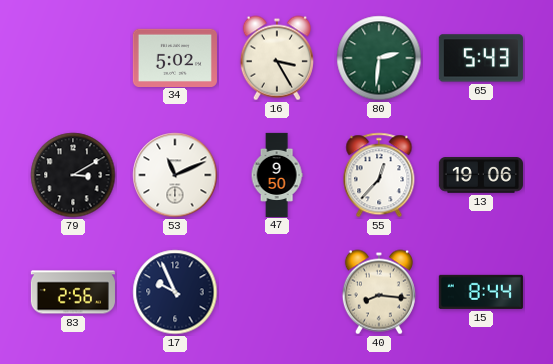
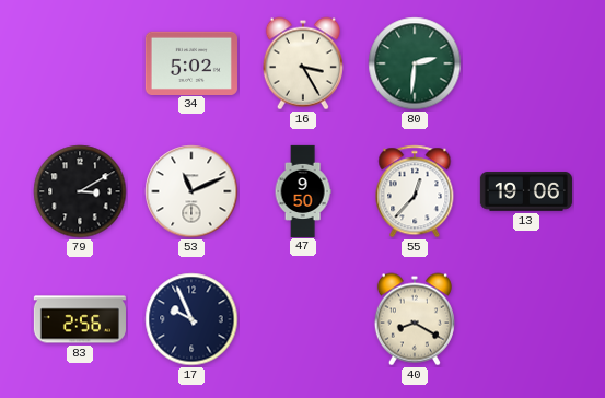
65: 5:43 -> none (481, 58)
40: 8:16 -> 8:20 (415, 319)
15: 8:44 -> none (481, 292)
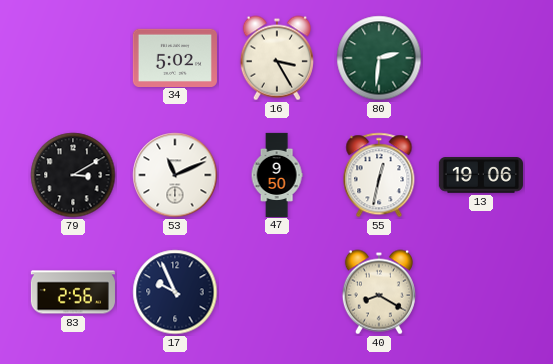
55: 12:37 -> 12:32 (379, 175)
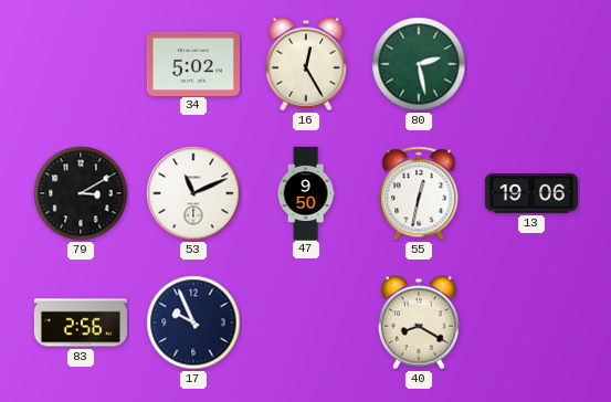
16: 3:25 -> 12:25 (306, 64)
80: 2:31 -> 2:28 (419, 64)
